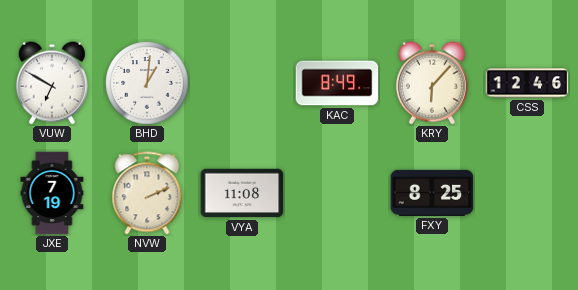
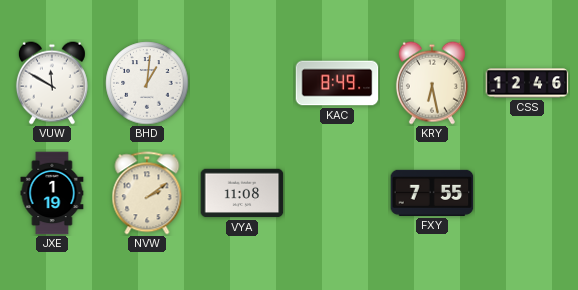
VUW: 6:50 -> 11:50 (52, 83)
KRY: 6:07 -> 6:28 (432, 83)
JXE: 7:19 -> 1:19 (52, 193)
NVW: 2:11 -> 2:09 (147, 193)
FXY: 8:25 -> 7:55 (432, 193)
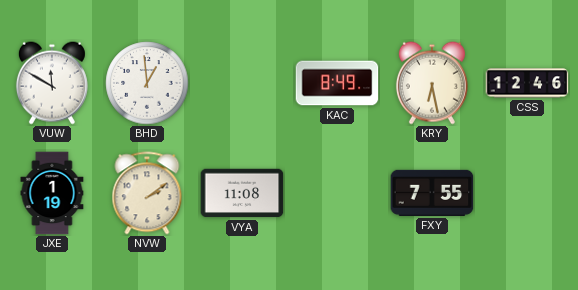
BHD: 1:01 -> 12:59 (147, 83)
